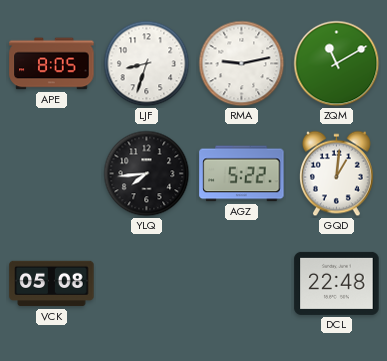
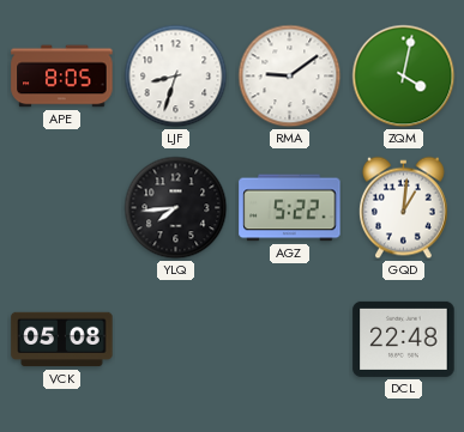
RMA: 9:13 -> 9:09 (290, 77)
ZQM: 11:10 -> 4:02 (404, 77)
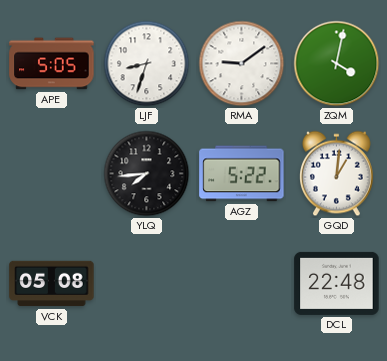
APE: 8:05 -> 5:05 (52, 64)
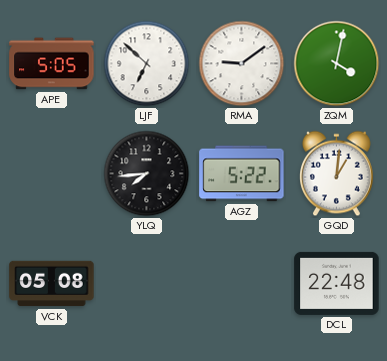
LJF: 8:33 -> 6:52 (147, 64)
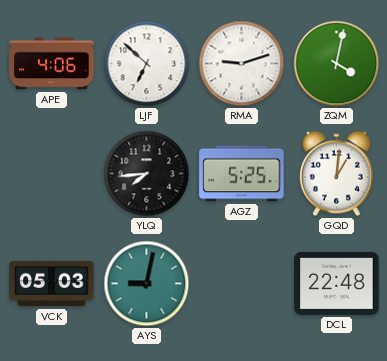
APE: 5:05 -> 4:06 (52, 64)
RMA: 9:09 -> 9:12 (242, 64)
AGZ: 5:22 -> 5:25 (242, 174)
VCK: 05:08 -> 05:03 (52, 284)
AYS: none -> 9:02 (147, 284)
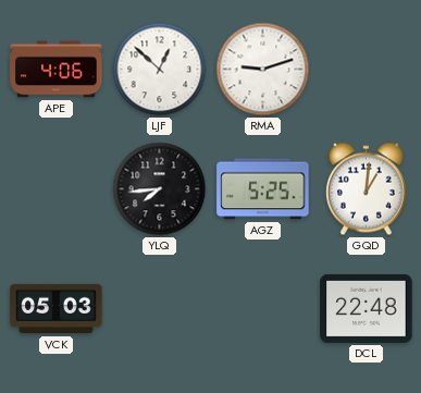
LJF: 6:52 -> 12:52 (160, 70)
ZQM: 4:02 -> none (337, 64)
AYS: 9:02 -> none (147, 284)
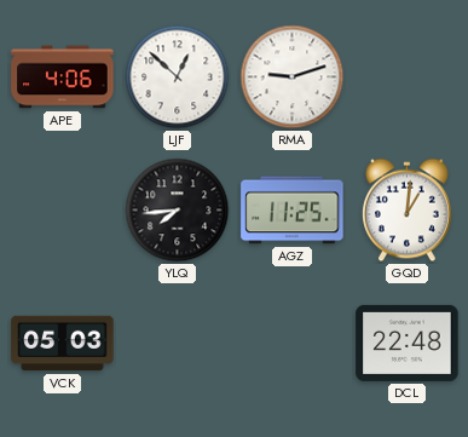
AGZ: 5:25 -> 11:25 (293, 211)
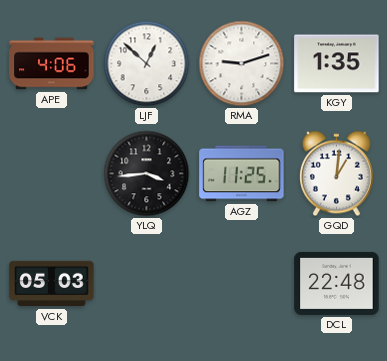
KGY: none -> 1:35 (337, 64)
YLQ: 7:44 -> 3:44 (147, 174)
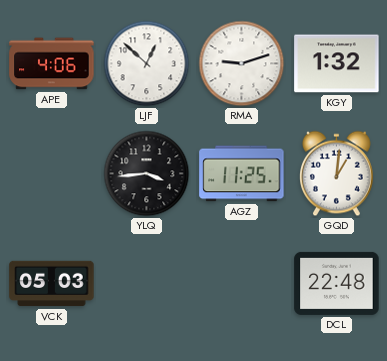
KGY: 1:35 -> 1:32 (337, 64)
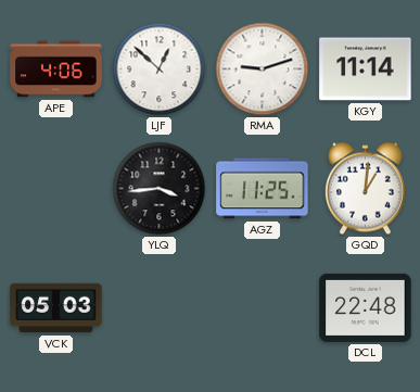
KGY: 1:32 -> 11:14 (366, 69)
